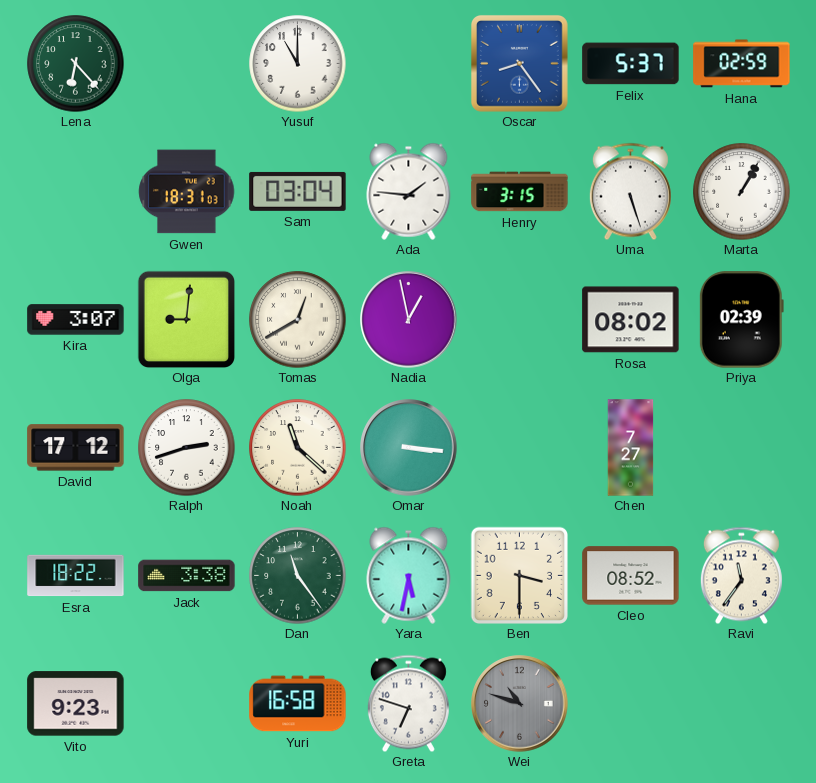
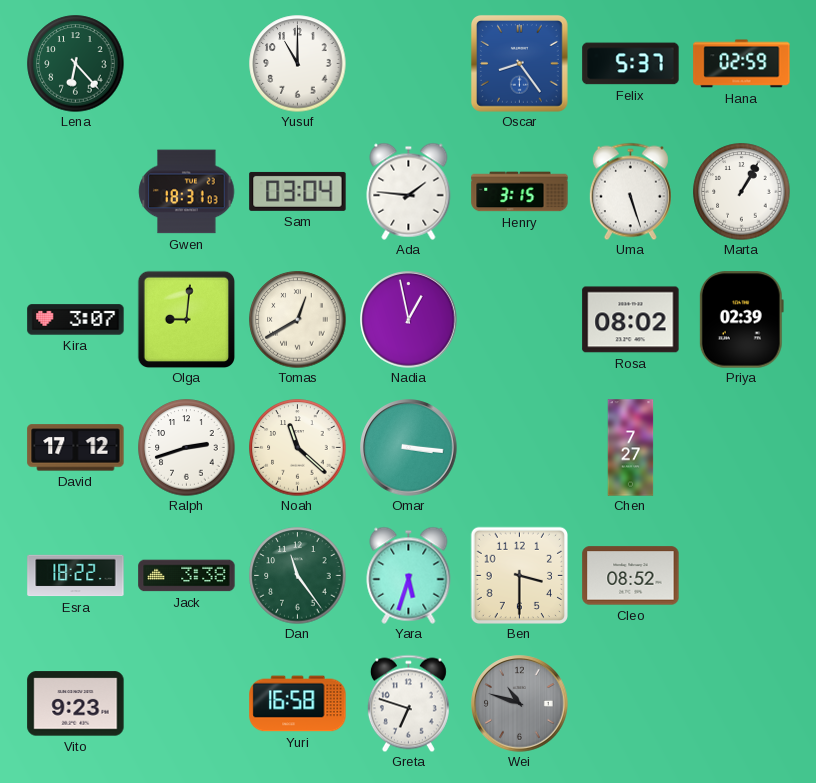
Yara: 5:32 -> 5:33 (409, 575)
Ravi: 11:36 -> none (741, 575)
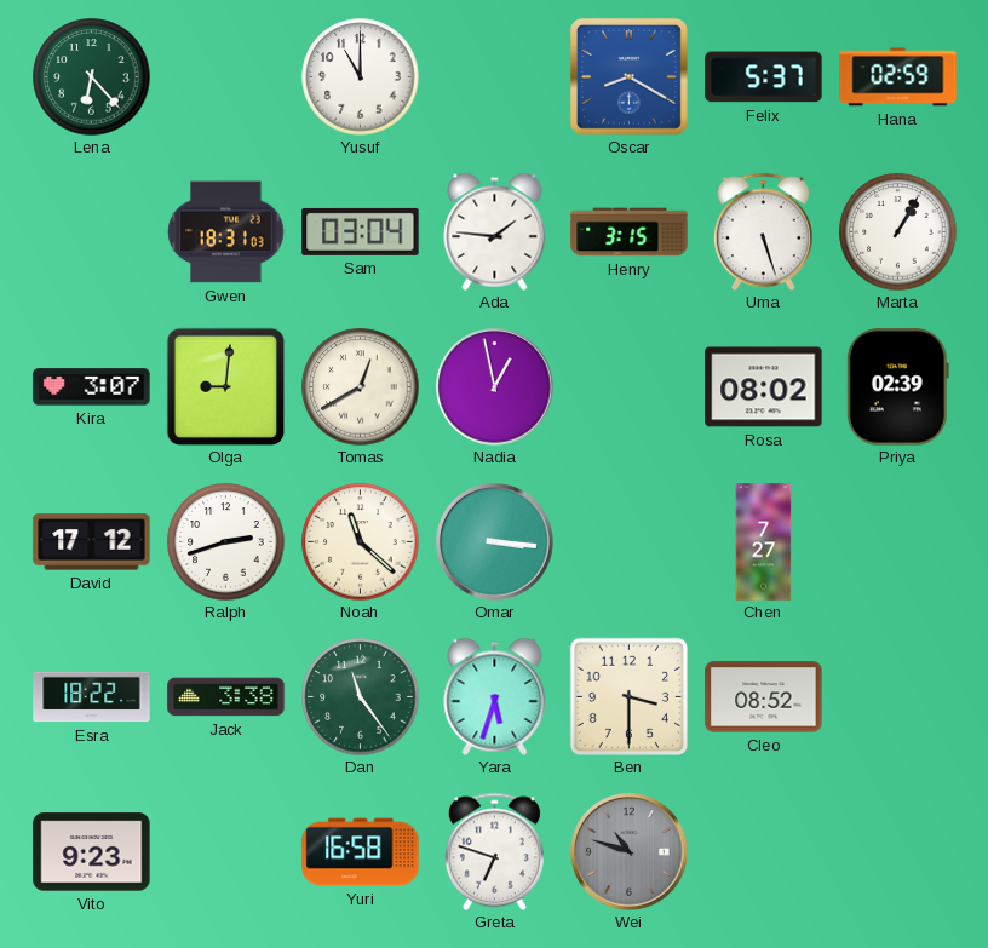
Oscar: 8:24 -> 8:20 (628, 76)
